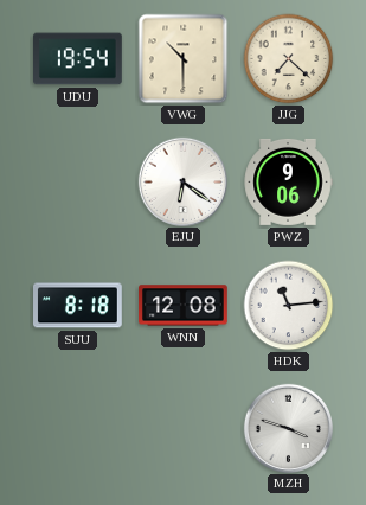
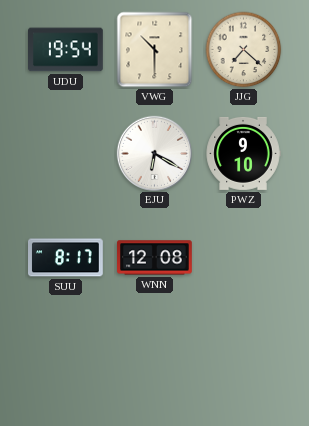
EJU: 6:21 -> 6:20 (154, 153)
PWZ: 9:06 -> 9:10 (243, 153)
SUU: 8:18 -> 8:17 (66, 258)
HDK: 11:14 -> none (289, 306)
MZH: 3:48 -> none (288, 428)
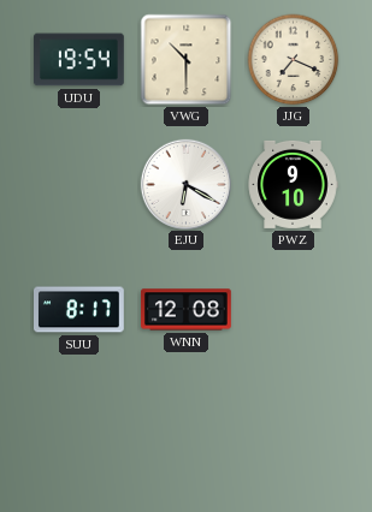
JJG: 7:22 -> 7:19 (294, 60)
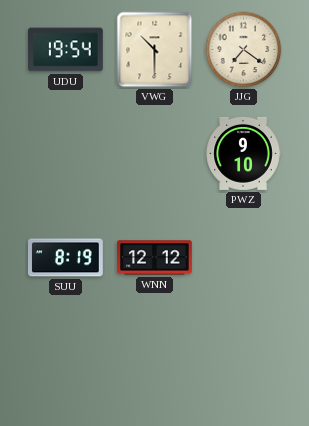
JJG: 7:19 -> 7:21 (244, 50)
EJU: 6:20 -> none (185, 184)
SUU: 8:17 -> 8:19 (66, 258)
WNN: 12:08 -> 12:12 (155, 258)
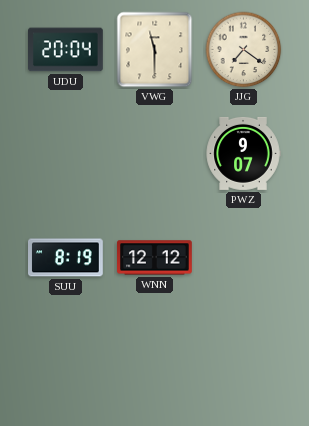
UDU: 19:54 -> 20:04 (66, 50)
VWG: 10:30 -> 11:30 (155, 50)
PWZ: 9:10 -> 9:07 (243, 153)
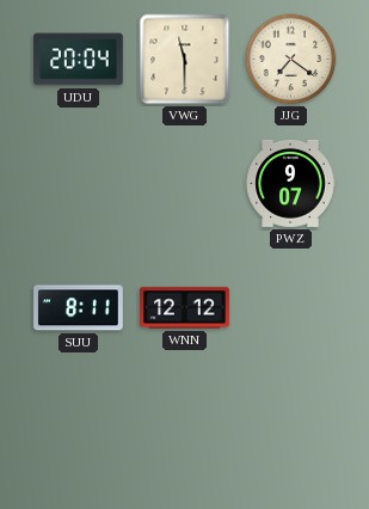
SUU: 8:19 -> 8:11 (79, 308)
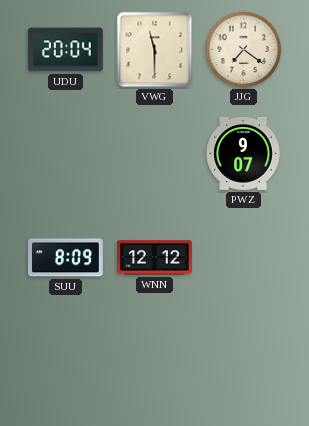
SUU: 8:11 -> 8:09 (66, 258)
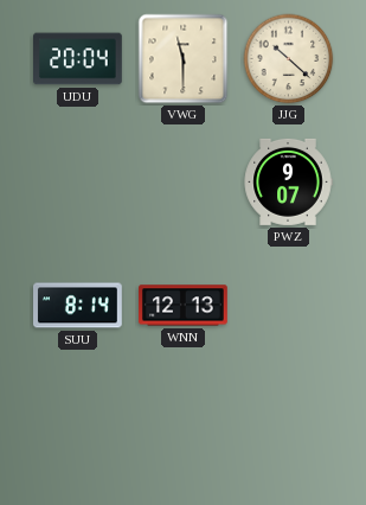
JJG: 7:21 -> 10:22 (289, 59)
SUU: 8:09 -> 8:14 (78, 306)
WNN: 12:12 -> 12:13 (184, 306)
